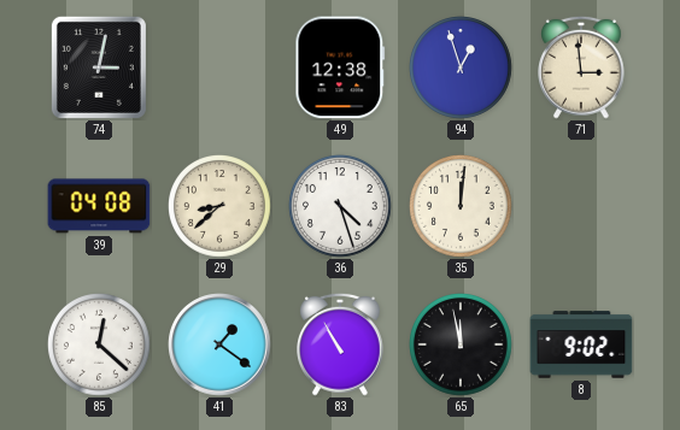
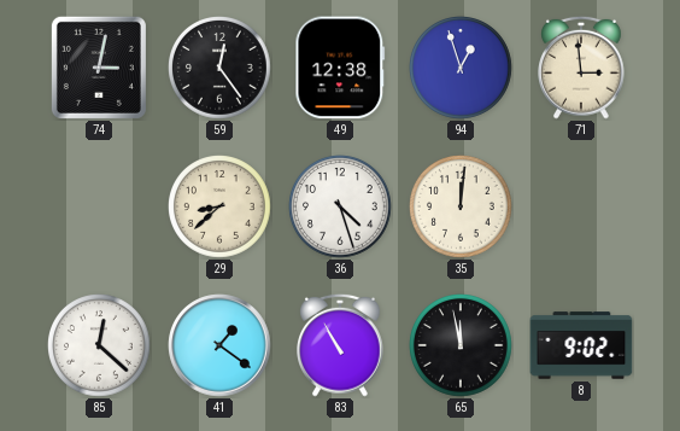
59: none -> 12:24 (221, 69)
39: 04:08 -> none (99, 206)
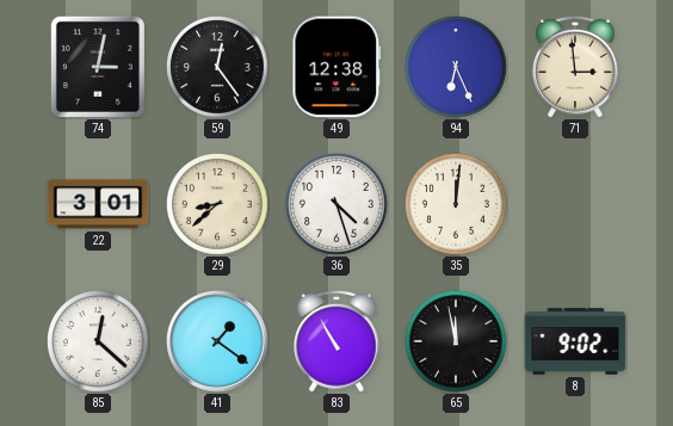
94: 12:57 -> 6:26 (457, 68)
22: none -> 3:01 (98, 204)
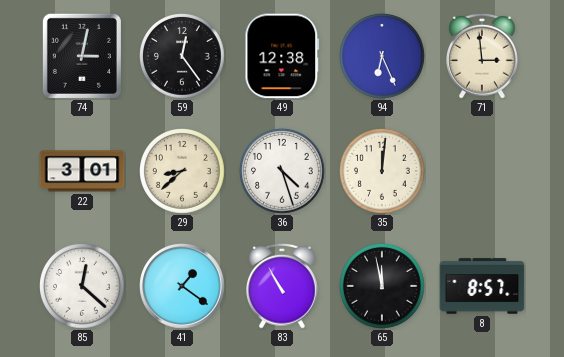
8: 9:02 -> 8:57 (482, 286)
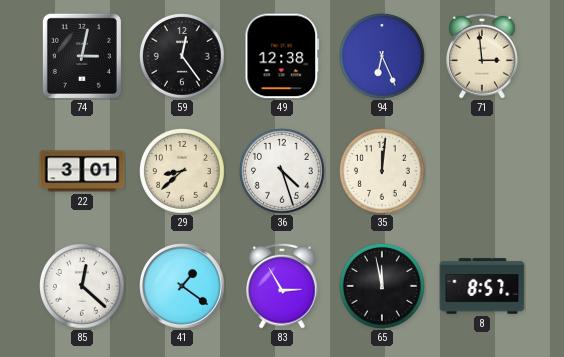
83: 10:55 -> 2:55 (283, 286)
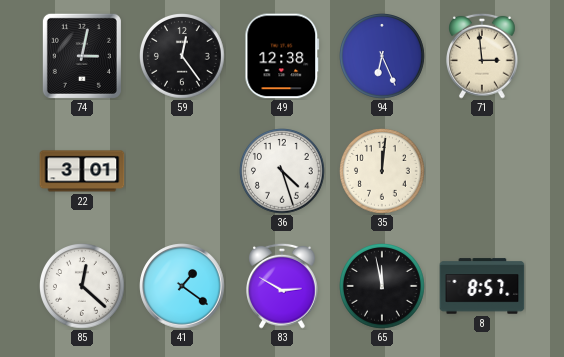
29: 8:38 -> none (183, 172)
83: 2:55 -> 2:50 (283, 286)
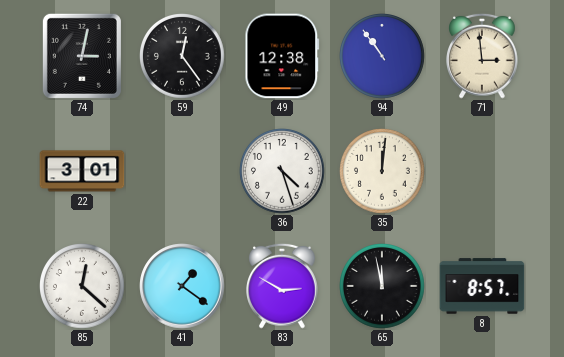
94: 6:26 -> 10:54 (383, 57)
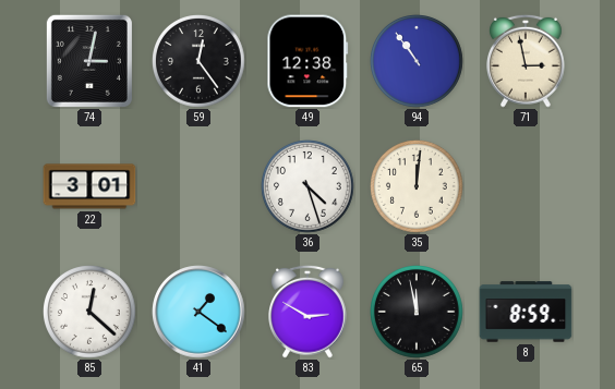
71: 2:59 -> 2:58 (527, 61)
8: 8:57 -> 8:59 (526, 312)
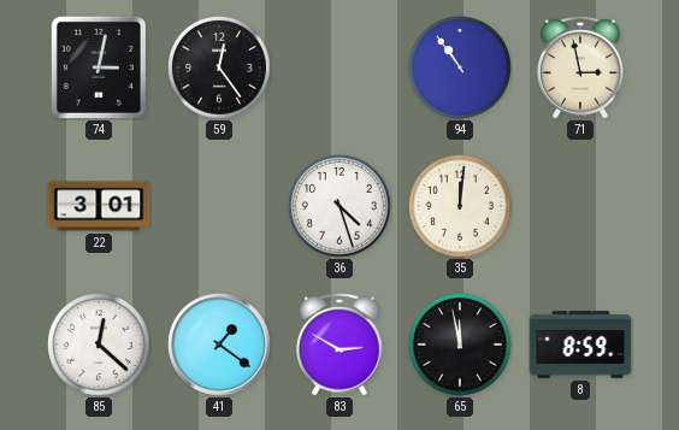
49: 12:38 -> none (307, 61)
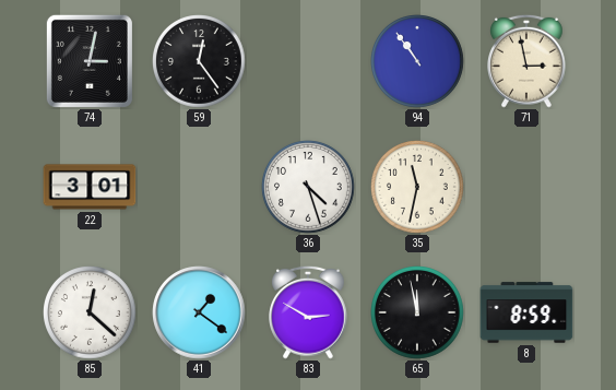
35: 12:01 -> 11:32 (418, 188)
